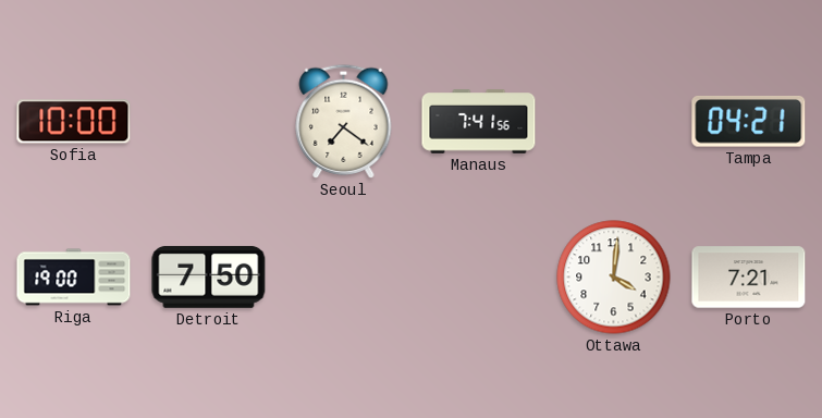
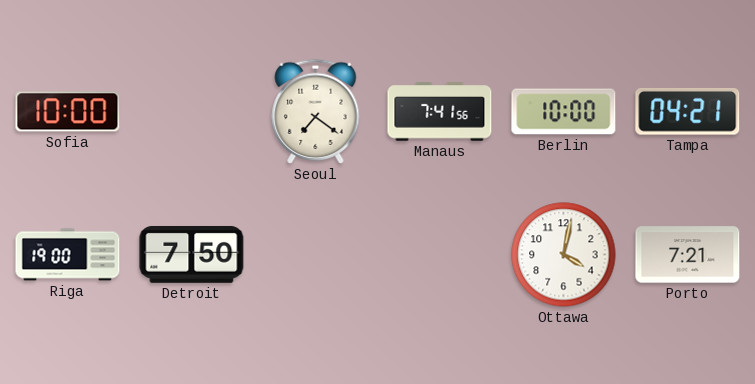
Berlin: none -> 10:00 (564, 112)
Ottawa: 4:01 -> 4:02 (564, 255)
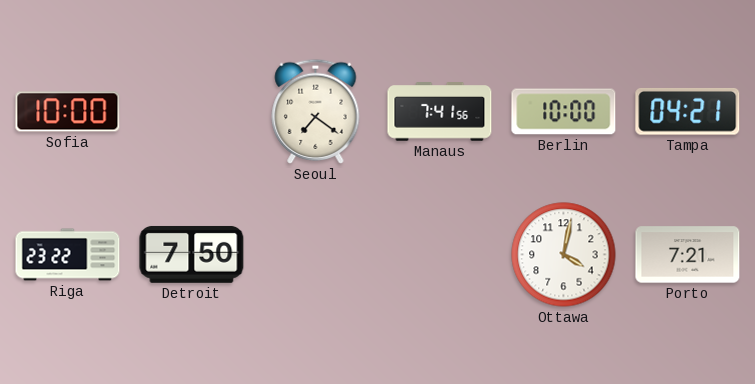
Riga: 19:00 -> 23:22 (68, 255)
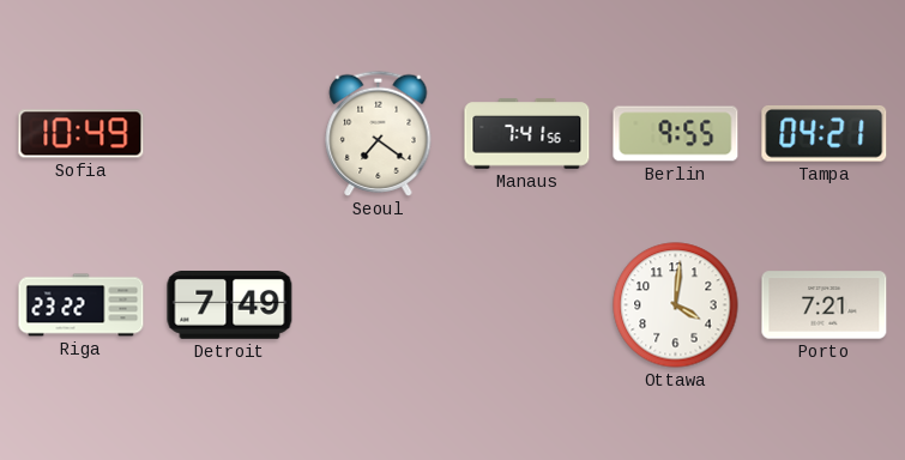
Sofia: 10:00 -> 10:49 (82, 134)
Berlin: 10:00 -> 9:55 (676, 134)
Detroit: 7:50 -> 7:49 (230, 304)
Ottawa: 4:02 -> 4:01 (676, 305)
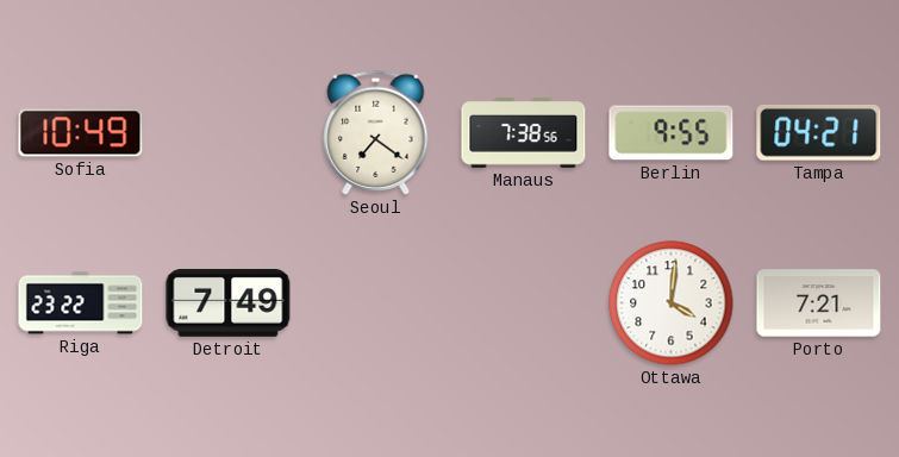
Manaus: 7:41 -> 7:38 (524, 133)
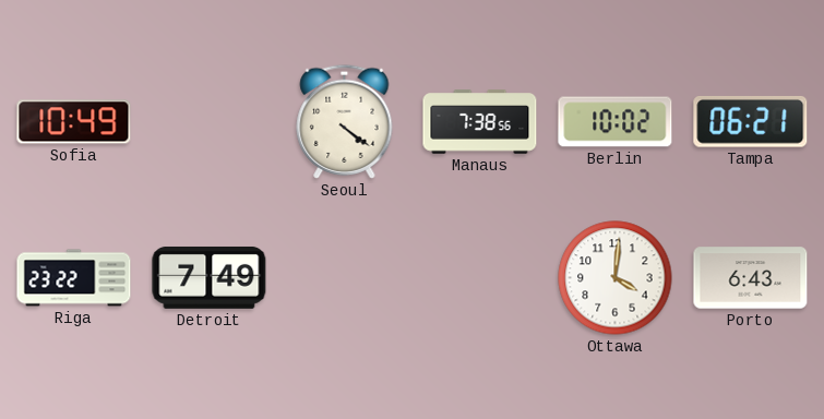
Seoul: 7:21 -> 4:21 (345, 121)
Berlin: 9:55 -> 10:02 (616, 122)
Tampa: 04:21 -> 06:21 (751, 121)
Porto: 7:21 -> 6:43 (751, 278)
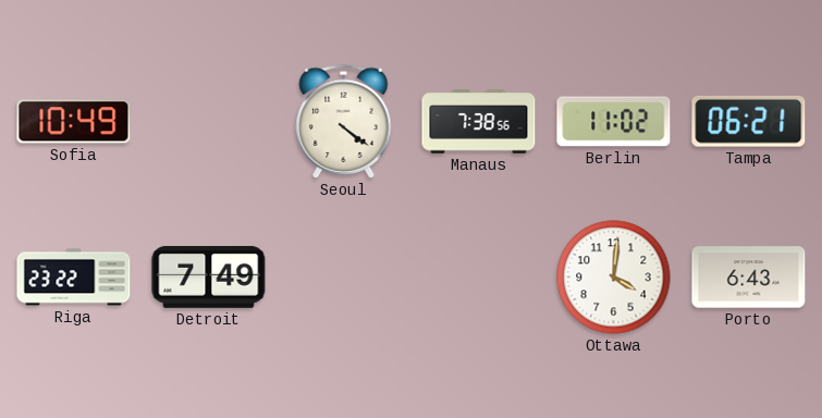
Berlin: 10:02 -> 11:02 (614, 122)
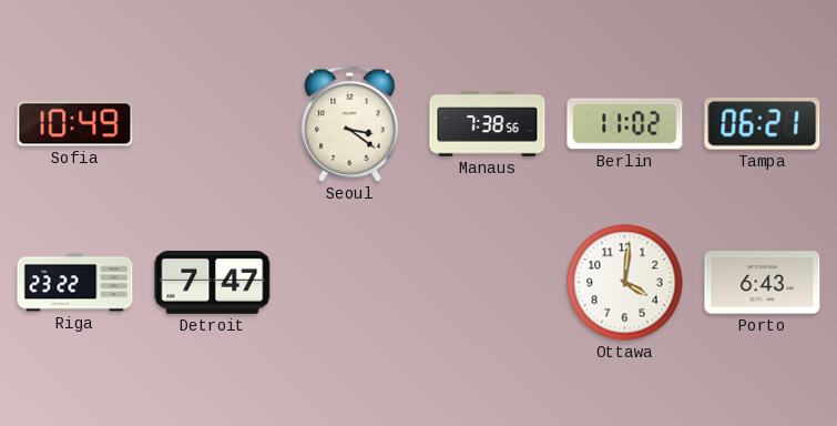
Seoul: 4:21 -> 3:21 (350, 123)
Detroit: 7:49 -> 7:47 (213, 282)
